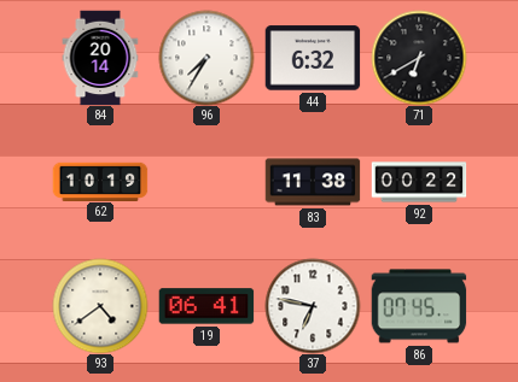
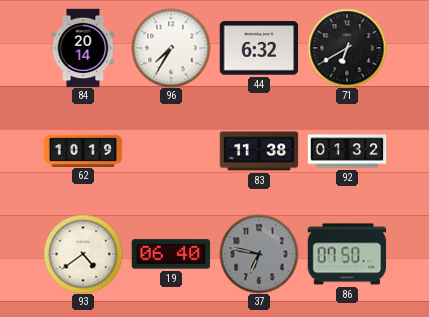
92: 00:22 -> 01:32 (347, 151)
19: 06:41 -> 06:40 (171, 254)
37 dial: white -> grey (259, 254)
86: 07:45 -> 07:50 (347, 254)
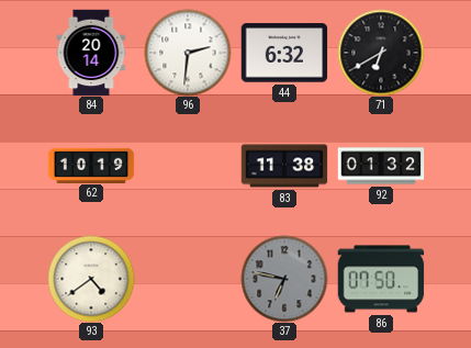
96: 7:35 -> 2:31 (188, 53)
19: 06:40 -> none (171, 254)
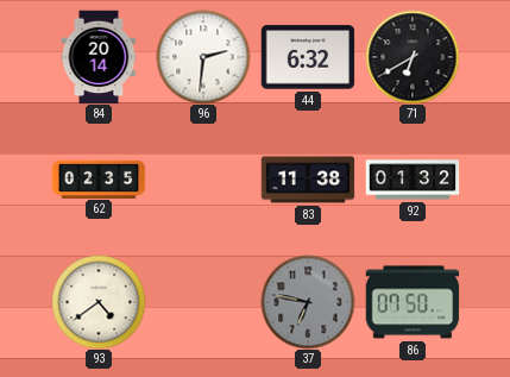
62: 10:19 -> 02:35 (99, 178)
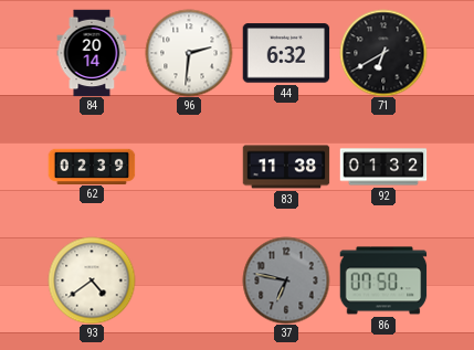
62: 02:35 -> 02:39 (92, 166)
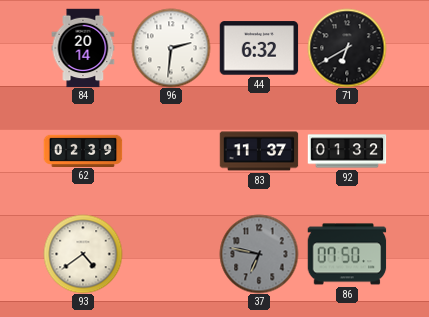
83: 11:38 -> 11:37 (259, 151)
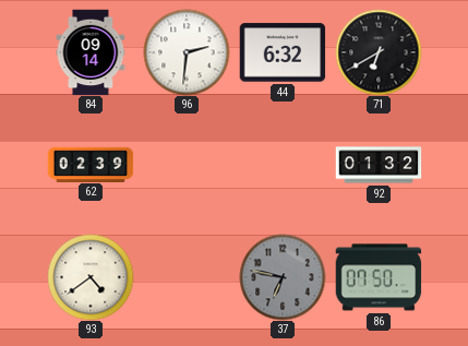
84: 20:14 -> 09:14 (91, 52)
83: 11:37 -> none (259, 151)
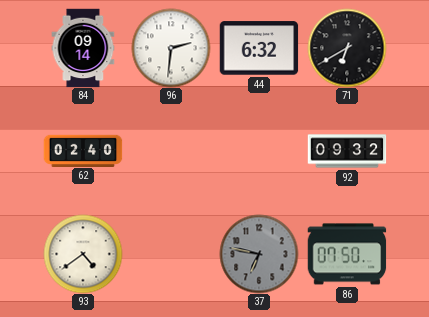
62: 02:39 -> 02:40 (83, 150)
92: 01:32 -> 09:32 (347, 151)
